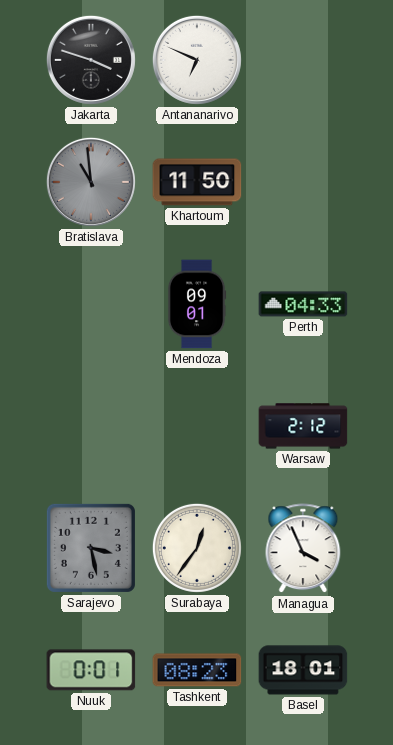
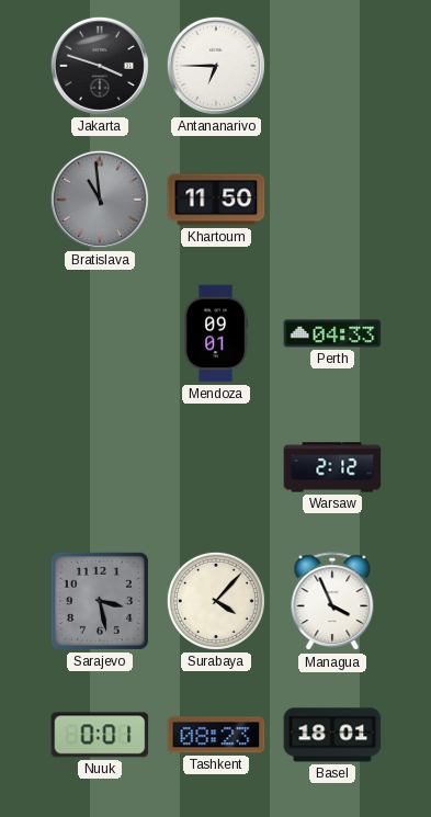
Antananarivo: 6:49 -> 6:45 (216, 66)
Surabaya: 12:36 -> 4:07 (216, 601)
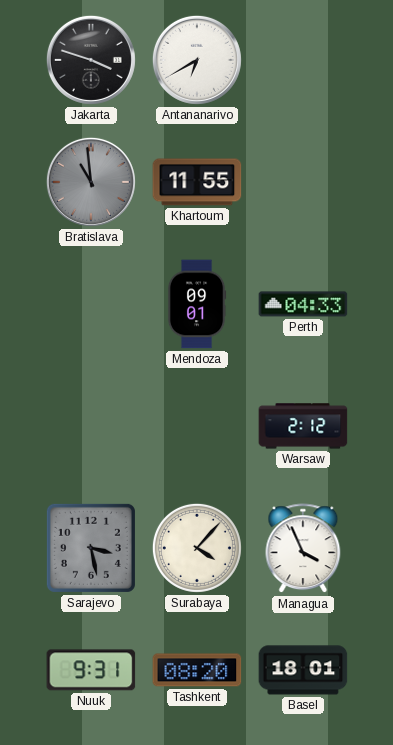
Antananarivo: 6:45 -> 6:40 (197, 60)
Khartoum: 11:50 -> 11:55 (197, 182)
Nuuk: 0:01 -> 9:31 (91, 670)
Tashkent: 08:23 -> 08:20 (197, 670)
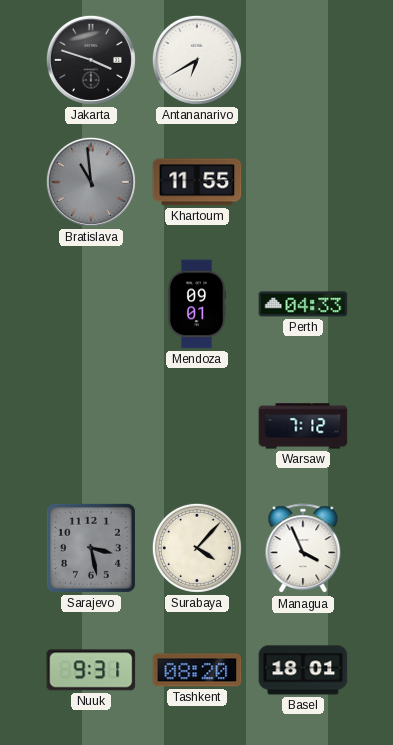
Warsaw: 2:12 -> 7:12 (303, 426)
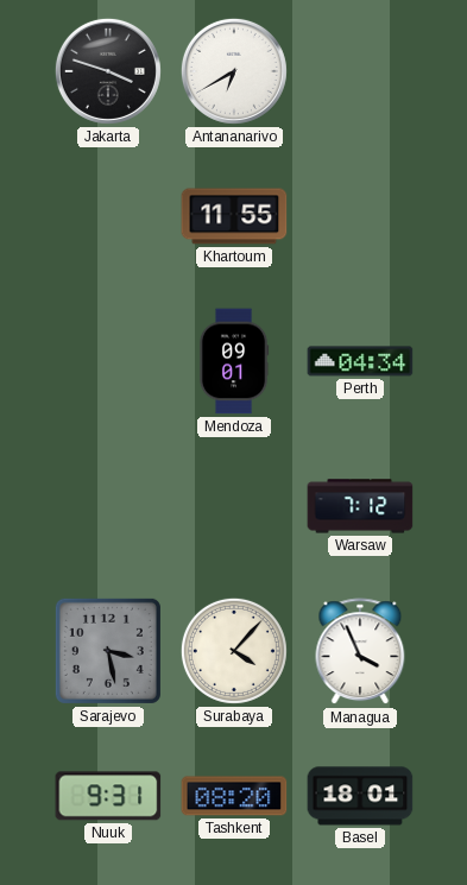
Bratislava: 10:59 -> none (91, 182)
Perth: 04:33 -> 04:34 (360, 361)
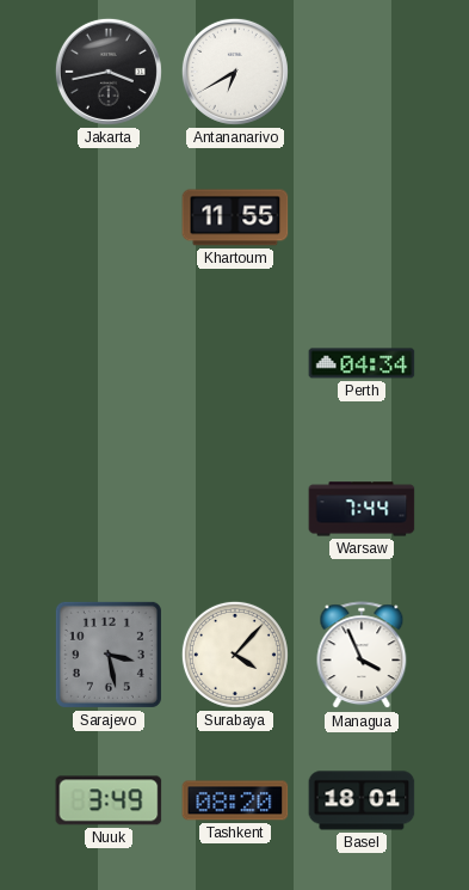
Jakarta: 3:48 -> 3:43 (109, 72)
Mendoza: 09:01 -> none (234, 361)
Warsaw: 7:12 -> 7:44 (362, 509)
Nuuk: 9:31 -> 3:49 (109, 800)
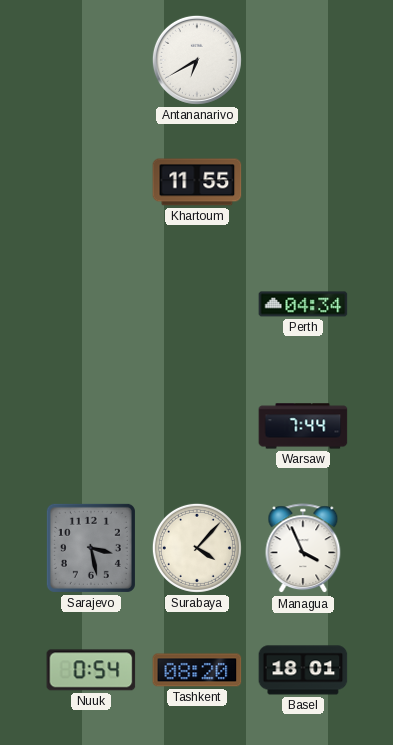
Jakarta: 3:43 -> none (109, 72)
Nuuk: 3:49 -> 0:54 (91, 670)
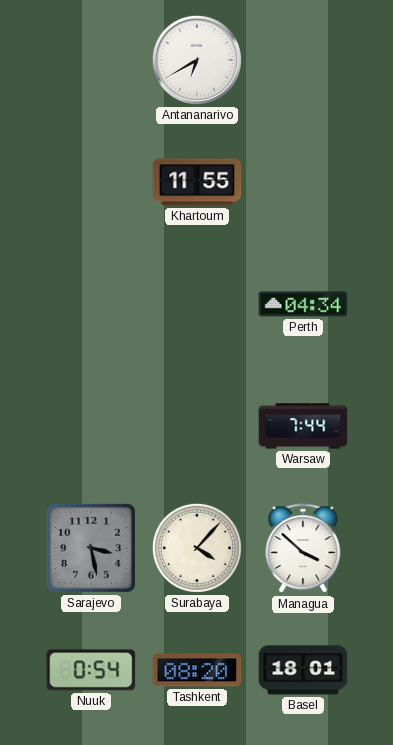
Managua: 3:56 -> 3:52 (303, 549)
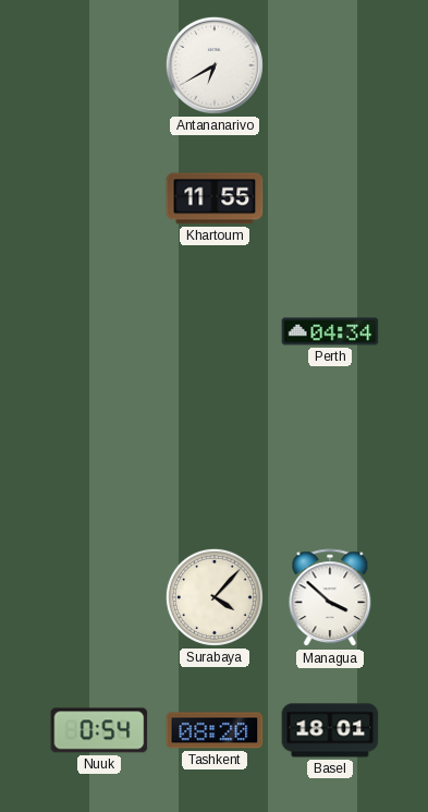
Warsaw: 7:44 -> none (303, 426)
Sarajevo: 3:28 -> none (91, 548)
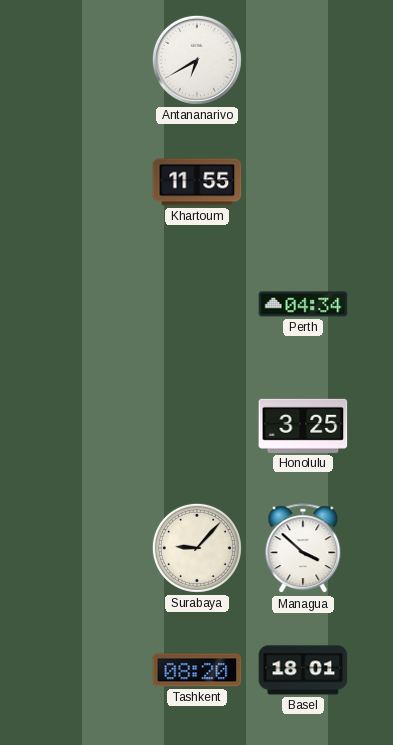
Honolulu: none -> 3:25 (303, 426)
Surabaya: 4:07 -> 9:07 (197, 548)
Nuuk: 0:54 -> none (99, 730)
